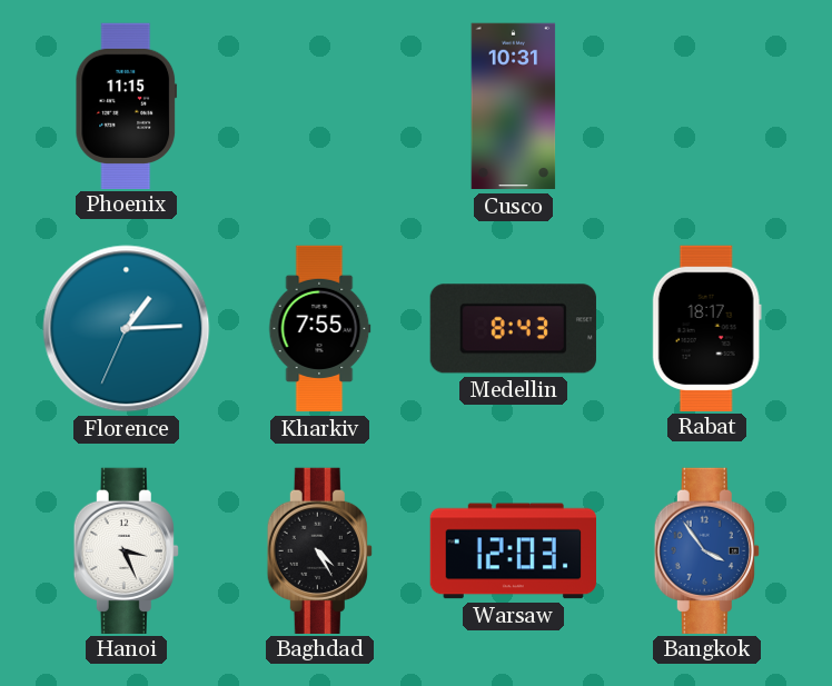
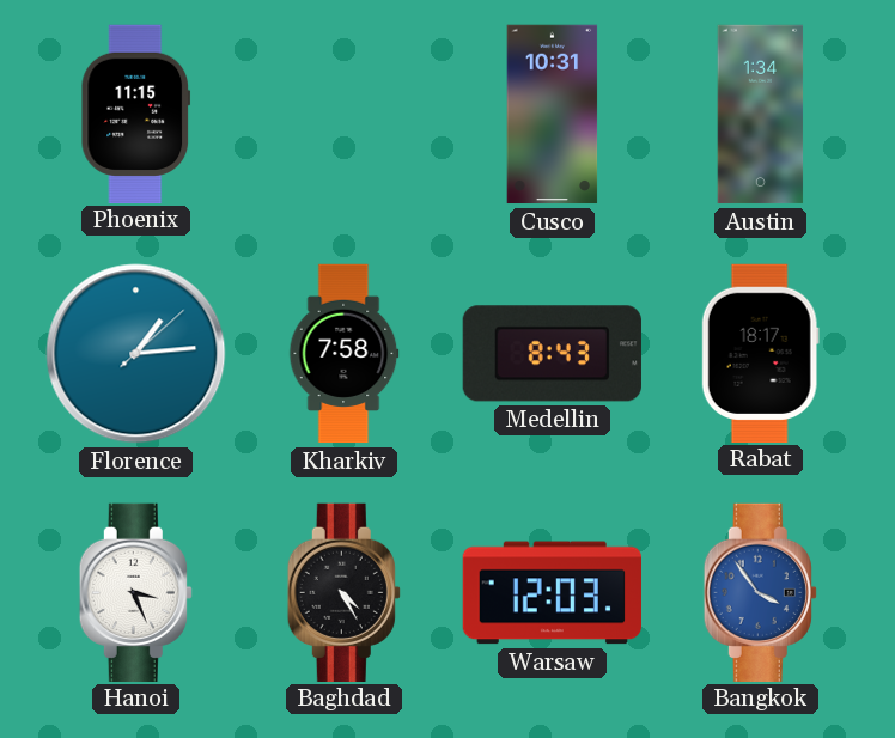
Austin: none -> 1:34 (761, 115)
Florence: 1:14:34 -> 1:14:08 (136, 354)
Kharkiv: 7:55 -> 7:58 (345, 354)
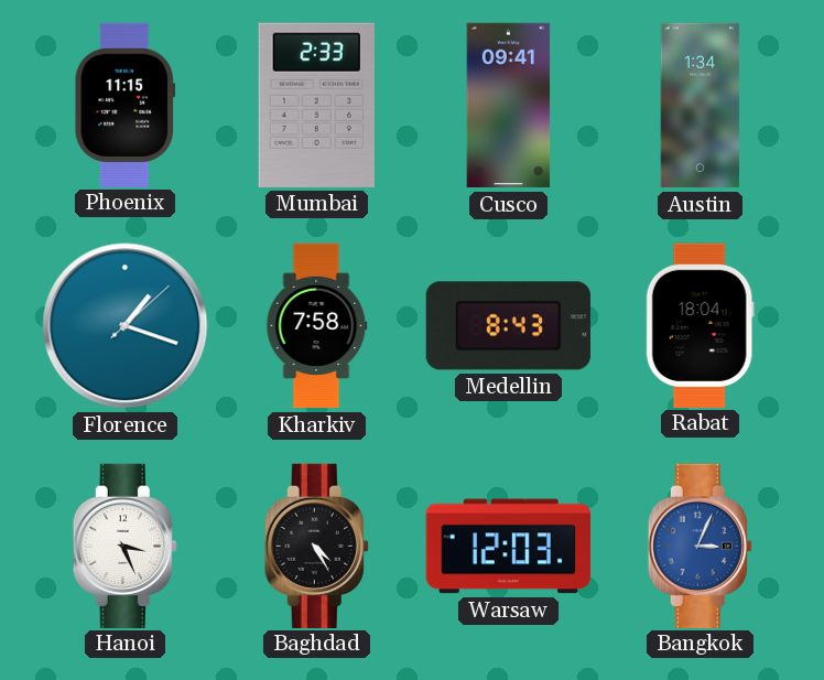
Mumbai: none -> 2:33 (316, 105)
Cusco: 10:31 -> 09:41 (509, 106)
Florence: 1:14 -> 1:18 (126, 326)
Rabat: 18:17 -> 18:04 (700, 325)
Bangkok: 3:54 -> 3:04 (700, 546)
